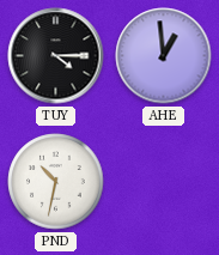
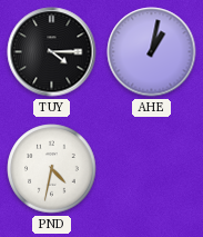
AHE: 12:59 -> 1:02 (152, 52)
PND: 10:32 -> 4:32 (52, 169)
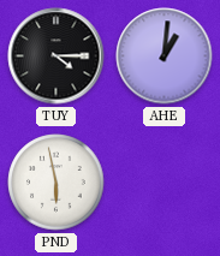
AHE: 1:02 -> 1:01 (165, 56)
PND: 4:32 -> 5:58 (57, 183)
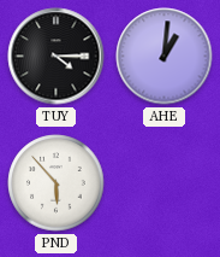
PND: 5:58 -> 5:53 (57, 183)
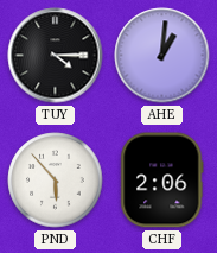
CHF: none -> 2:06 (162, 181)
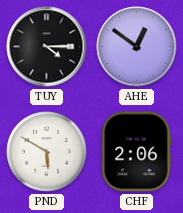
AHE: 1:01 -> 12:51 (137, 47)
PND: 5:53 -> 5:50 (47, 152)
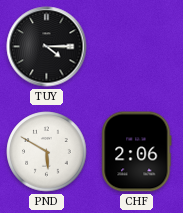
AHE: 12:51 -> none (137, 47)
